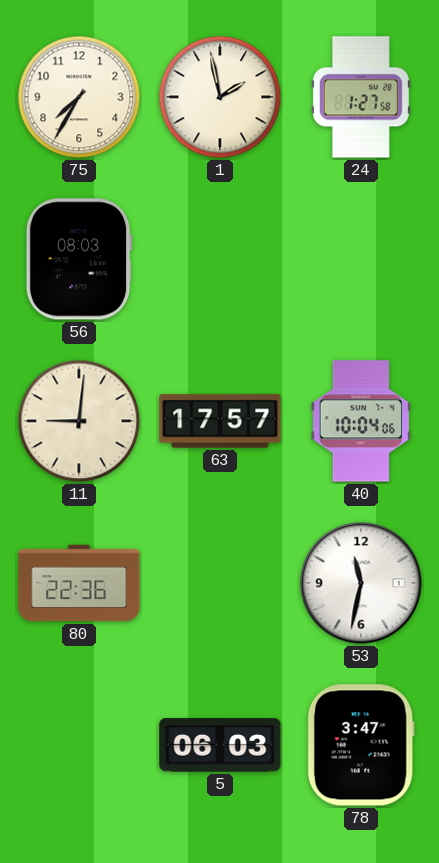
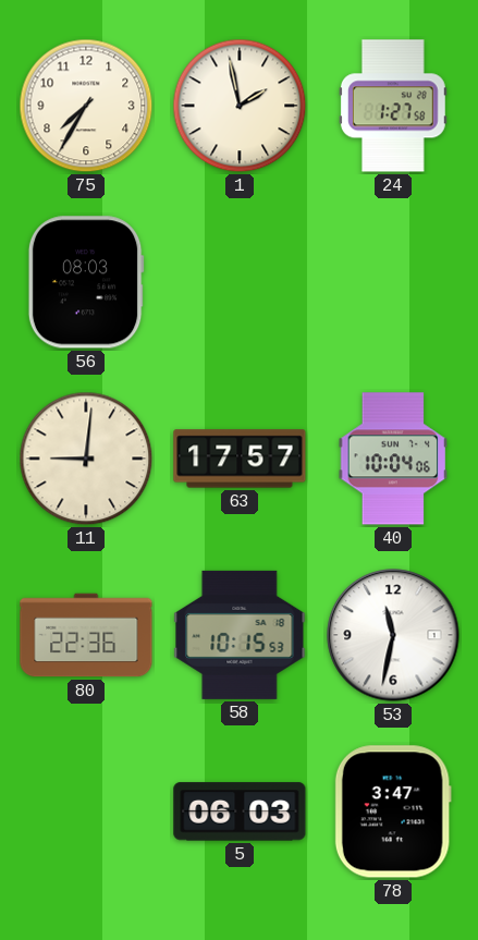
58: none -> 10:15 (240, 635)
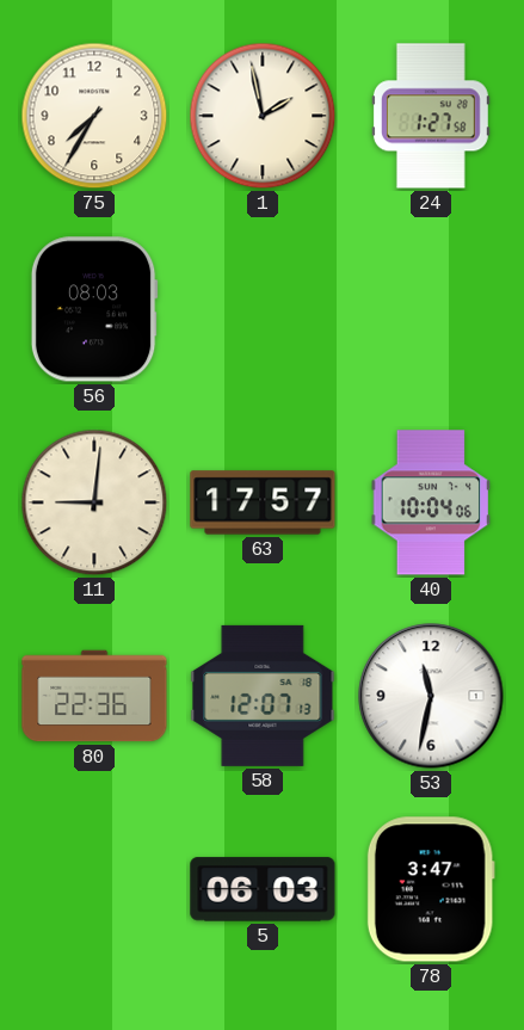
58: 10:15 -> 12:07 (263, 696)
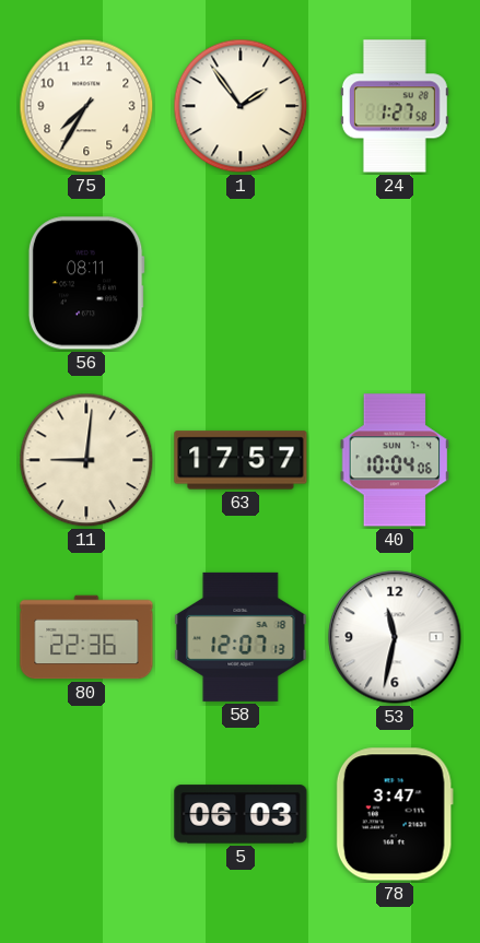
1: 1:58 -> 1:54 (241, 106)
56: 08:03 -> 08:11 (86, 283)
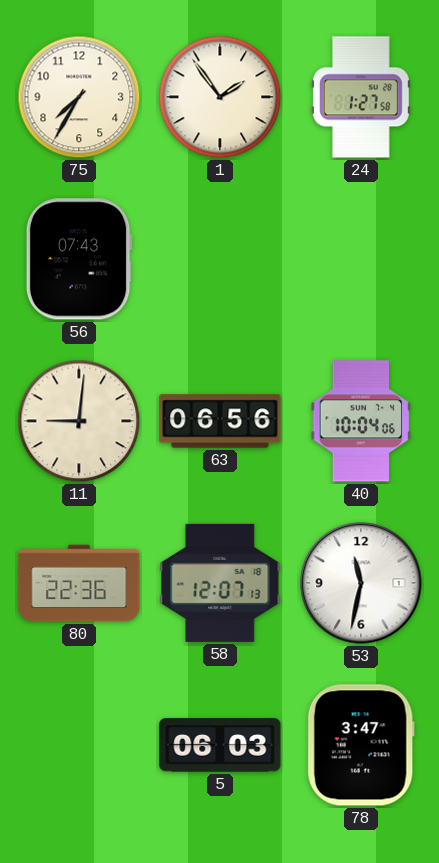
56: 08:11 -> 07:43 (79, 259)
63: 17:57 -> 06:56 (220, 421)
